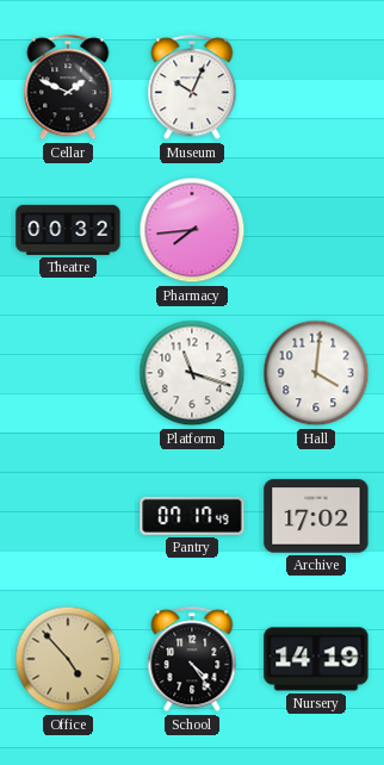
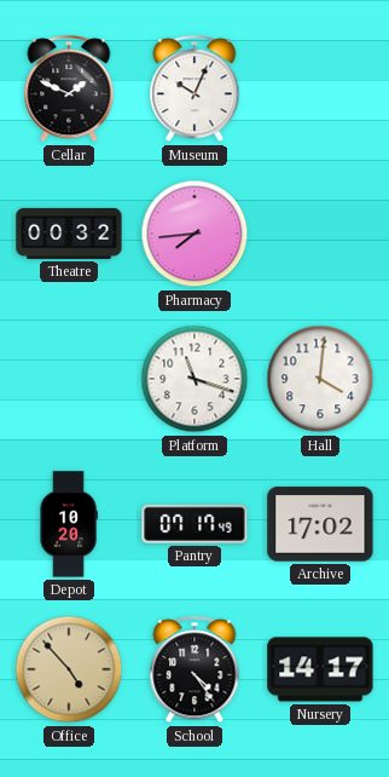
Depot: none -> 10:20 (69, 524)
Nursery: 14:19 -> 14:17 (320, 669)
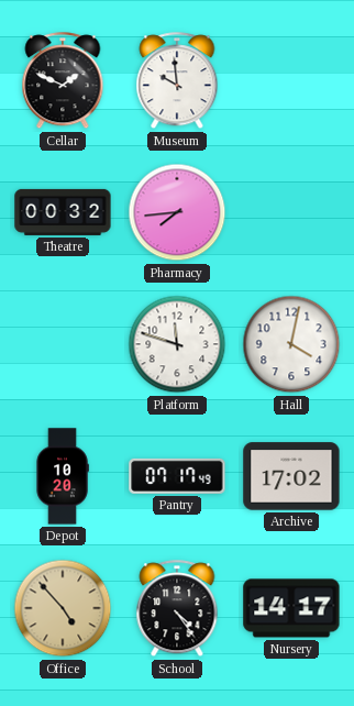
Museum: 10:04 -> 9:59 (177, 81)
Platform: 11:18 -> 11:48 (177, 344)
Hall: 4:01 -> 4:02 (291, 344)
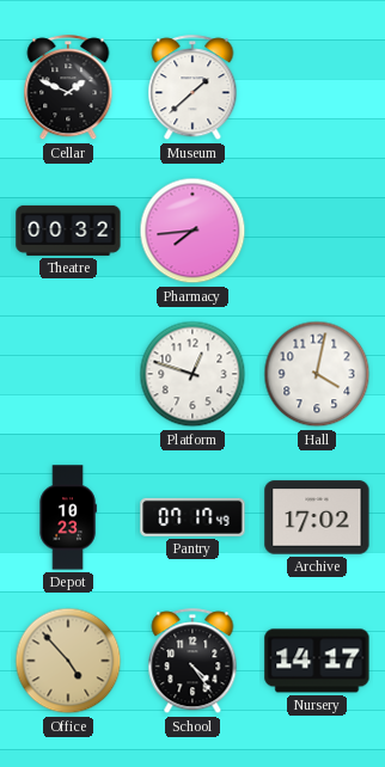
Museum: 9:59 -> 1:38 (192, 88)
Platform: 11:48 -> 12:48 (192, 374)
Depot: 10:20 -> 10:23 (68, 517)
